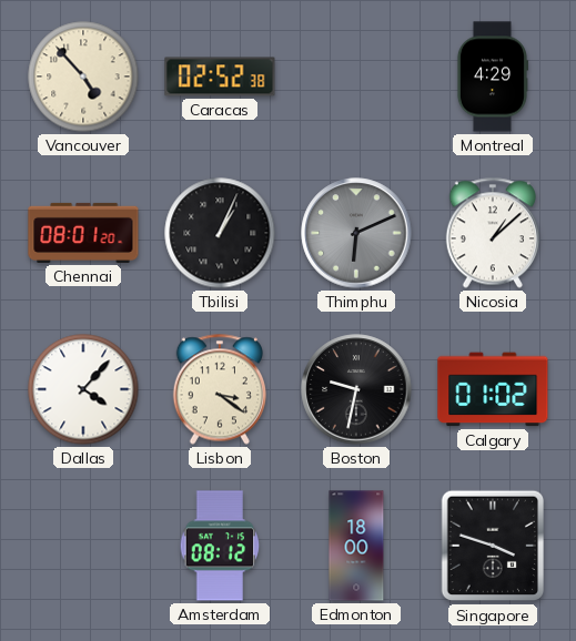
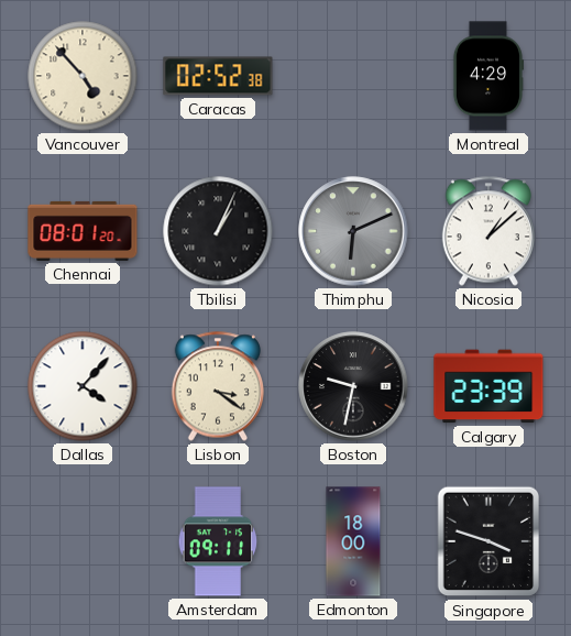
Calgary: 01:02 -> 23:39 (488, 386)
Amsterdam: 08:12 -> 09:11 (218, 541)
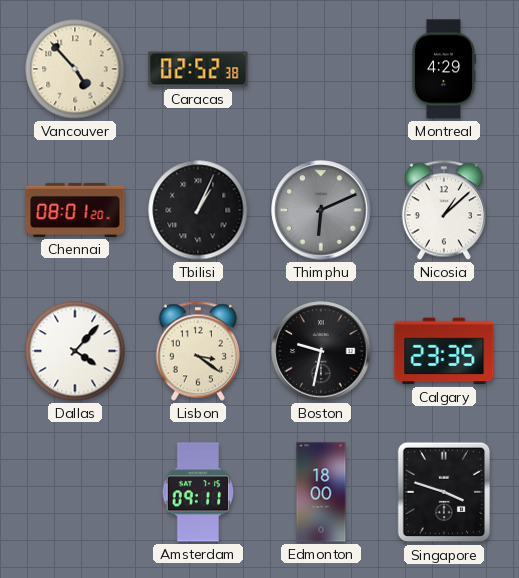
Calgary: 23:39 -> 23:35 (444, 351)
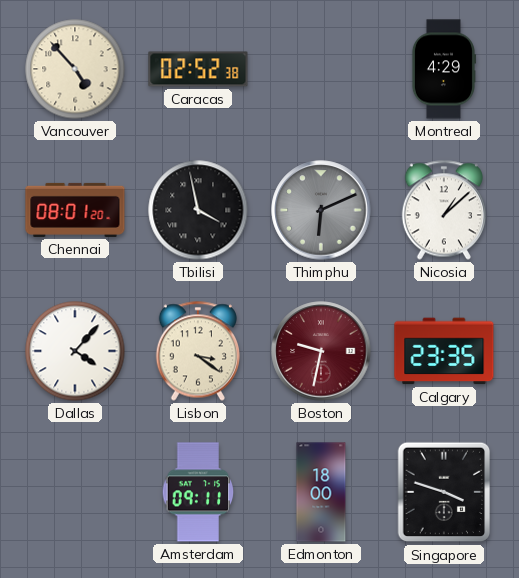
Tbilisi: 1:04 -> 3:58 (198, 210)
Boston dial: black -> burgundy (321, 351)
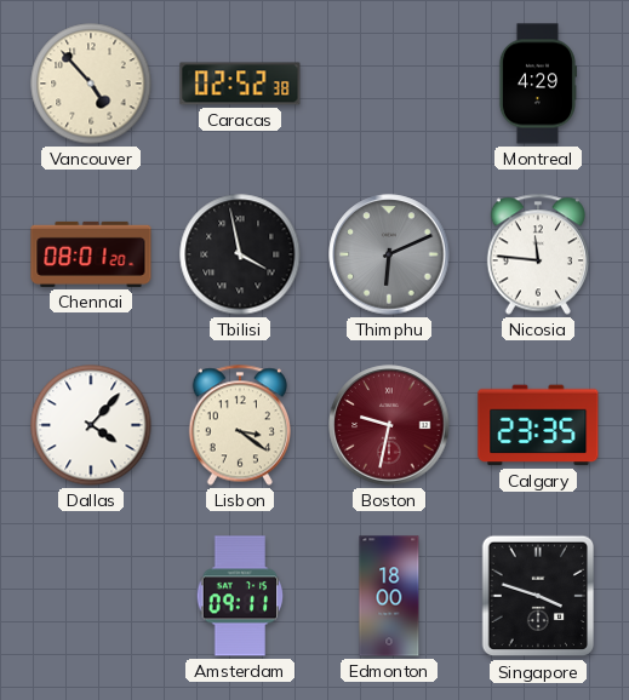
Nicosia: 1:08 -> 11:46 (538, 254)
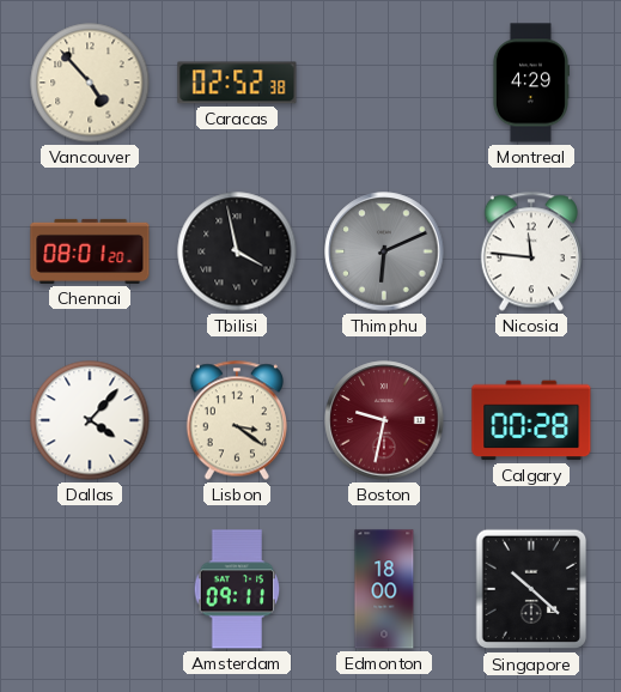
Calgary: 23:35 -> 00:28 (531, 420)
Singapore: 3:48 -> 10:22 (531, 589)
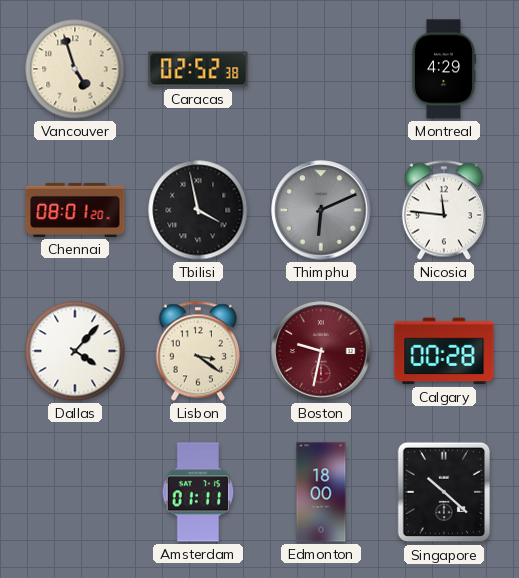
Vancouver: 4:53 -> 4:57 (75, 69)
Amsterdam: 09:11 -> 01:11 (198, 492)
